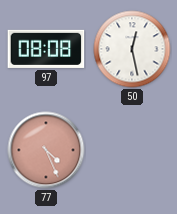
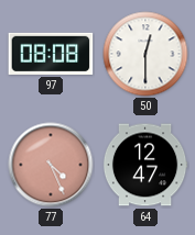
50: 12:28 -> 12:30 (145, 54)
64: none -> 12:47 (145, 165)
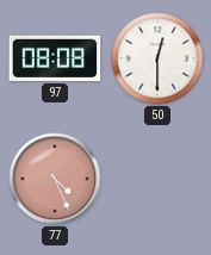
64: 12:47 -> none (145, 165)
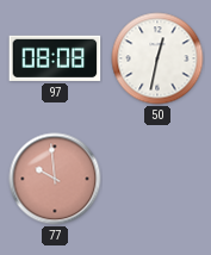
50: 12:30 -> 12:32 (157, 58)
77: 4:26 -> 9:59 (55, 179)
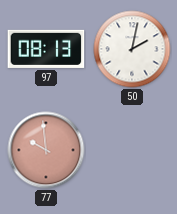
97: 08:08 -> 08:13 (46, 49)
50: 12:32 -> 2:02 (132, 49)
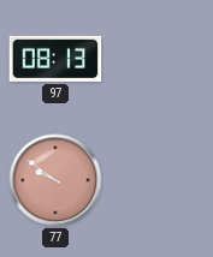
50: 2:02 -> none (132, 49)
77: 9:59 -> 9:51 (55, 180)
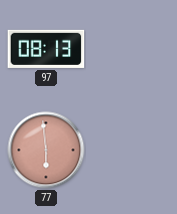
77: 9:51 -> 5:59 (46, 150)
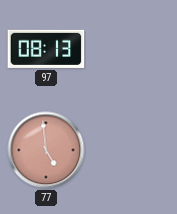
77: 5:59 -> 4:59 (46, 150)
